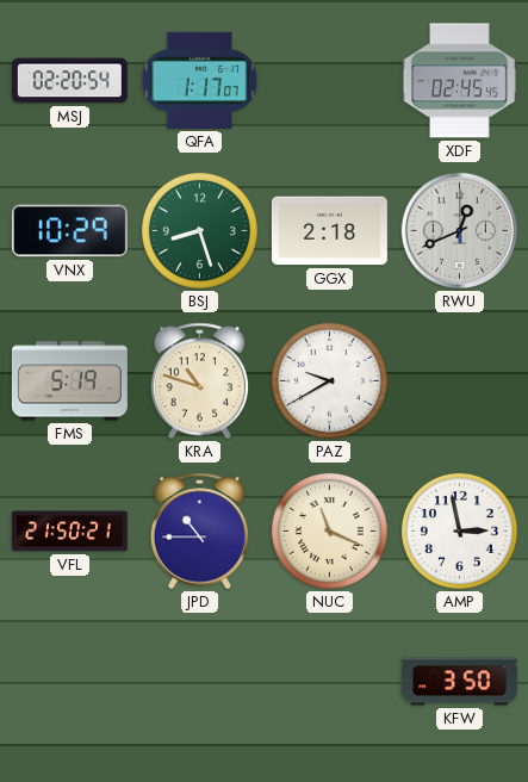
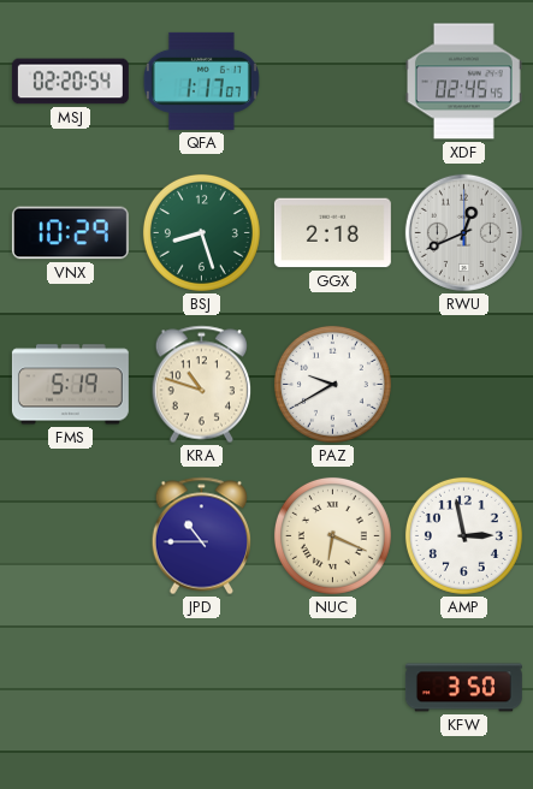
VFL: 21:50 -> none (69, 532)
NUC: 11:19 -> 6:19 (332, 535)
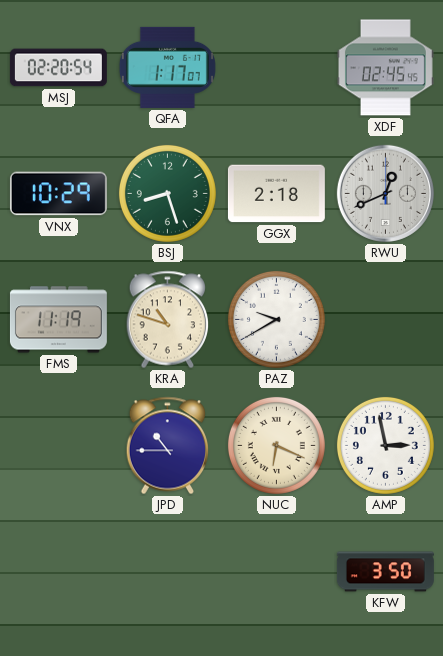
FMS: 5:19 -> 11:19 (58, 320)
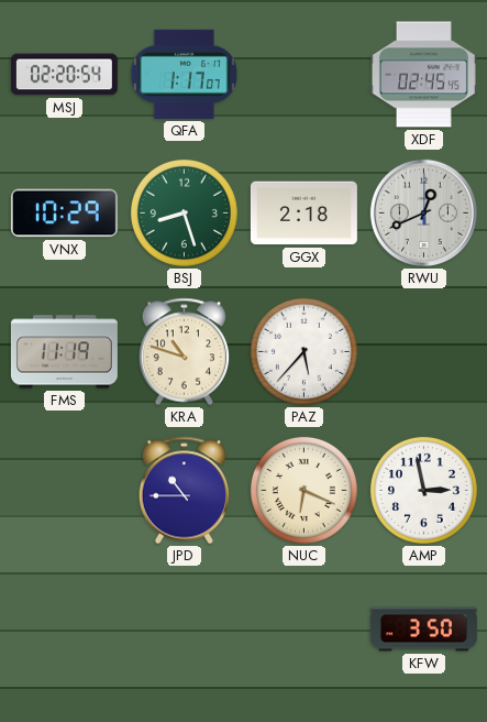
PAZ: 9:40 -> 5:37 (303, 351)
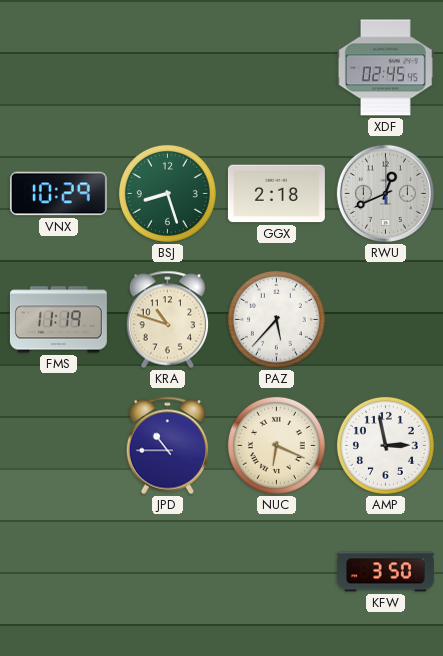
MSJ: 02:20 -> none (64, 75)
QFA: 1:17 -> none (184, 74)
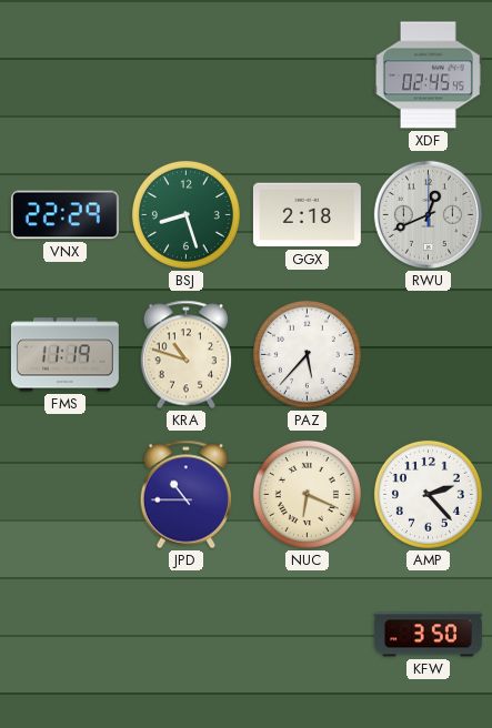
VNX: 10:29 -> 22:29 (64, 215)
AMP: 2:58 -> 2:23 (428, 494)
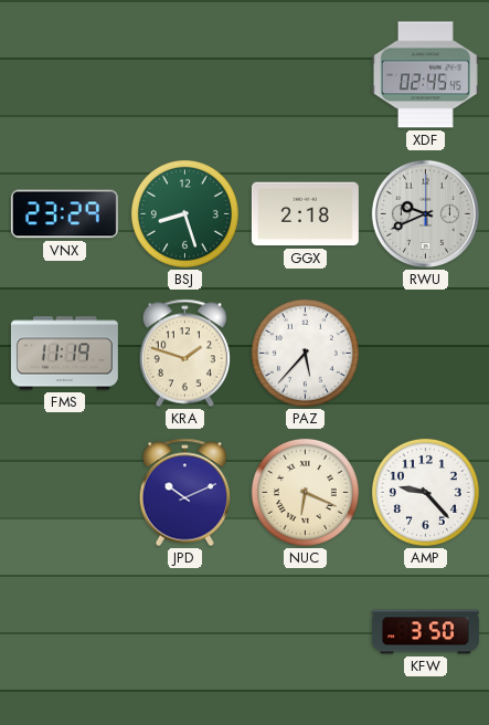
VNX: 22:29 -> 23:29 (64, 214)
RWU: 12:41 -> 9:41 (425, 213)
KRA: 10:48 -> 1:48 (185, 354)
JPD: 10:45 -> 10:11 (185, 493)
AMP: 2:23 -> 9:23 (425, 492)
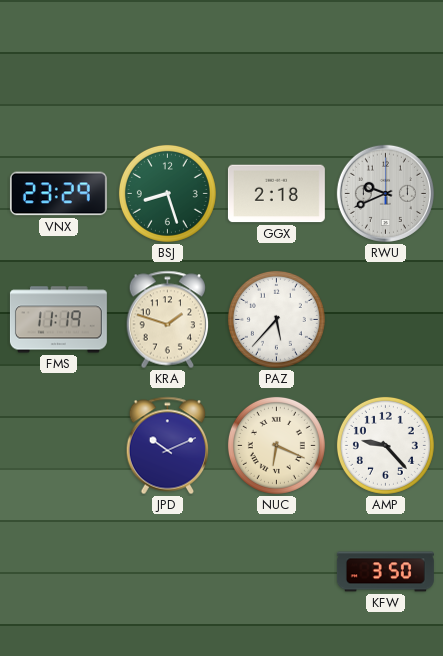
XDF: 02:45 -> none (425, 75)
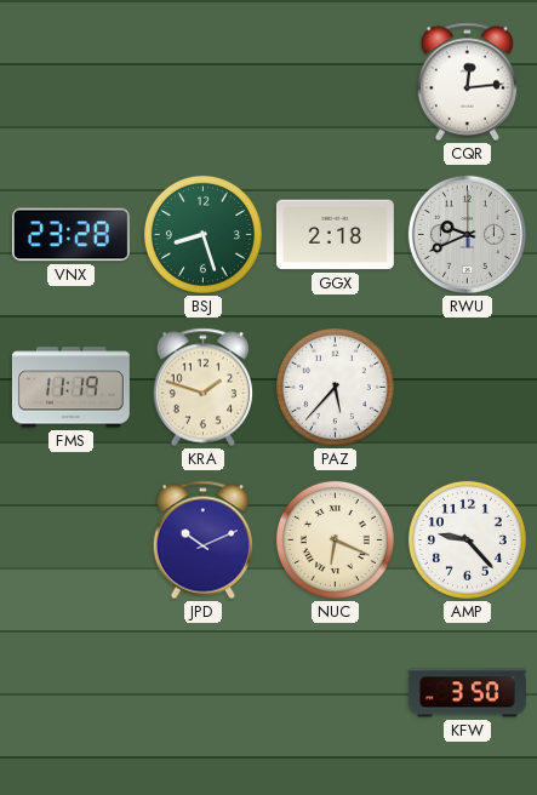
CQR: none -> 12:14 (468, 82)
VNX: 23:29 -> 23:28 (70, 235)
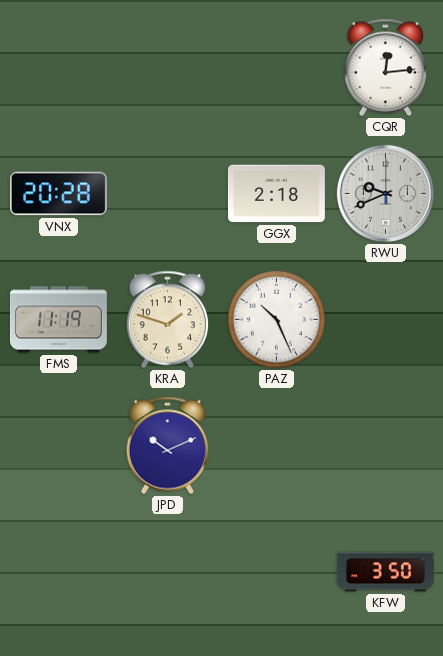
VNX: 23:28 -> 20:28 (58, 194)
BSJ: 8:27 -> none (202, 234)
PAZ: 5:37 -> 10:26 (276, 319)
NUC: 6:19 -> none (335, 539)
AMP: 9:23 -> none (467, 539)
